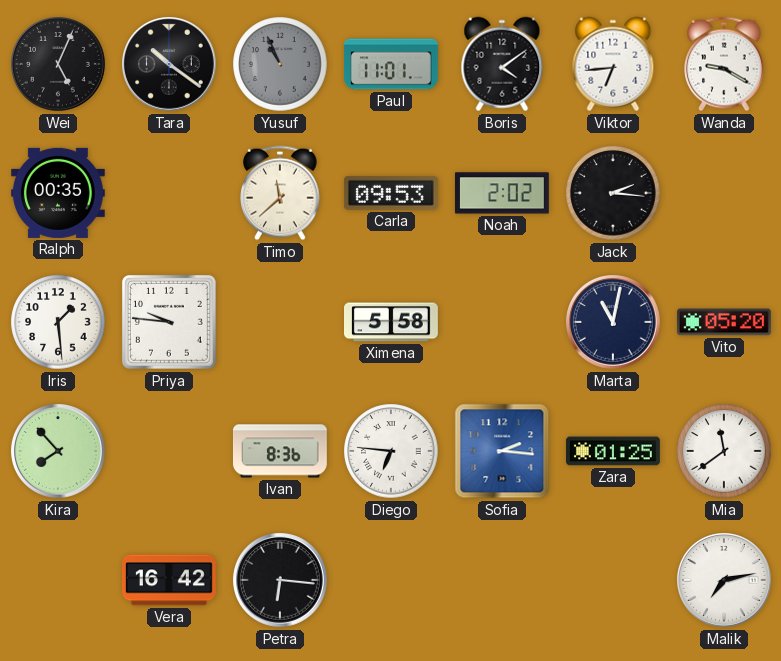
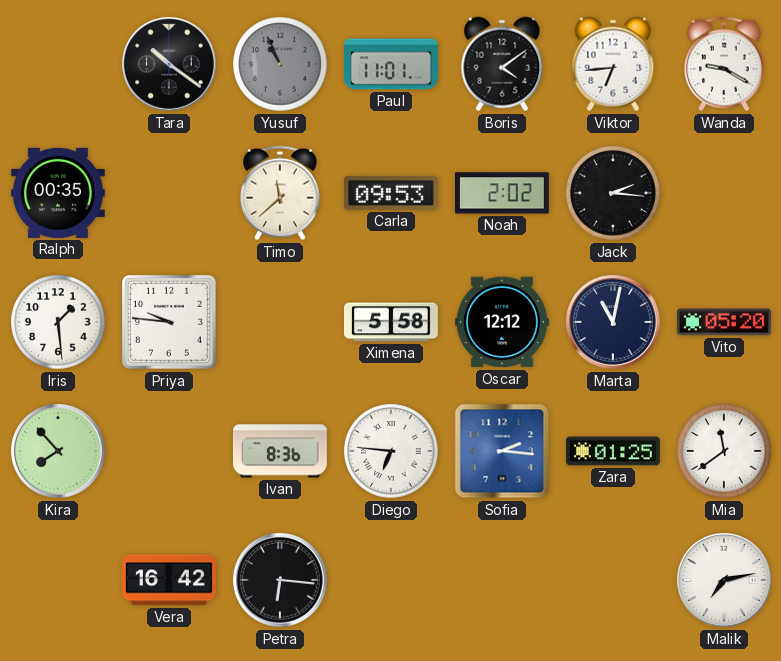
Wei: 5:04 -> none (59, 65)
Oscar: none -> 12:12 (502, 322)
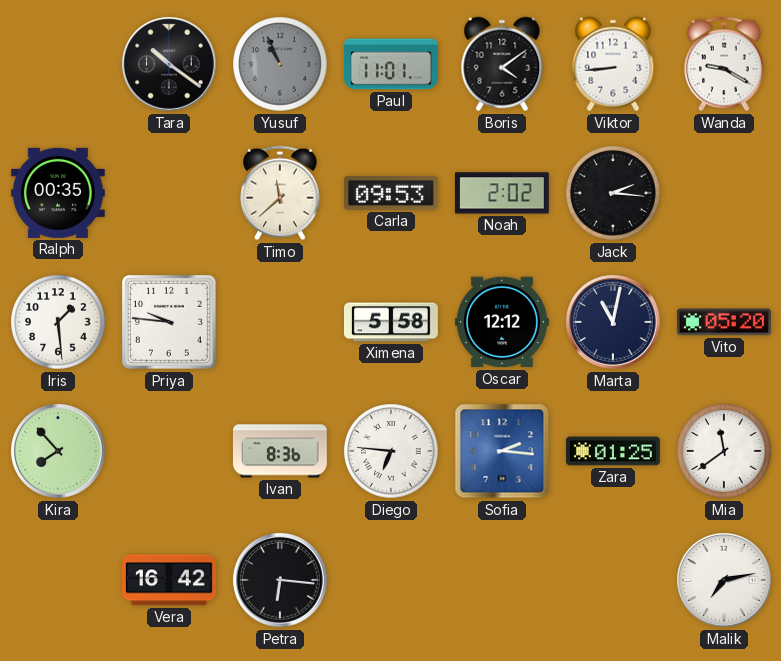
Viktor: 6:44 -> 8:44 (613, 64)
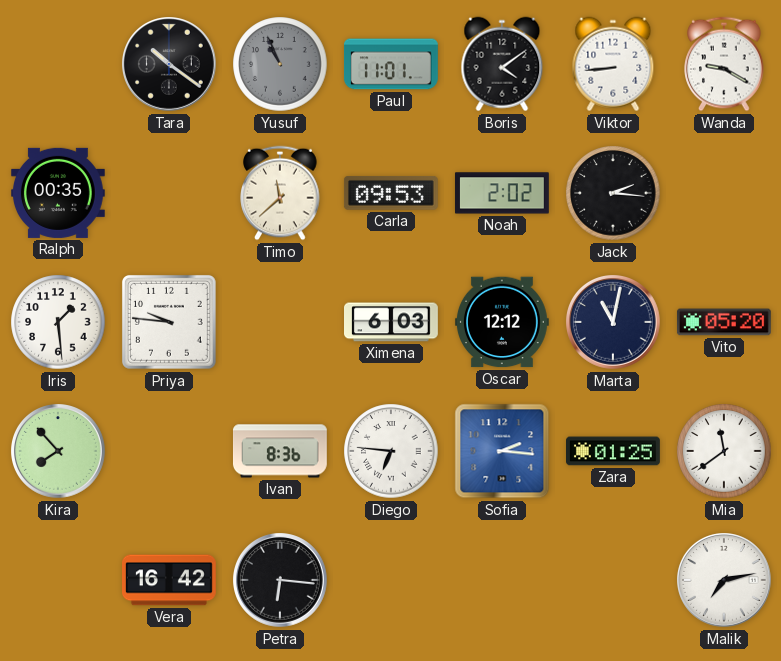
Ximena: 5:58 -> 6:03 (392, 322)
